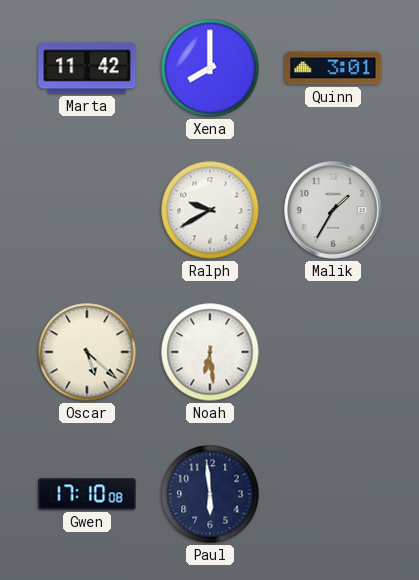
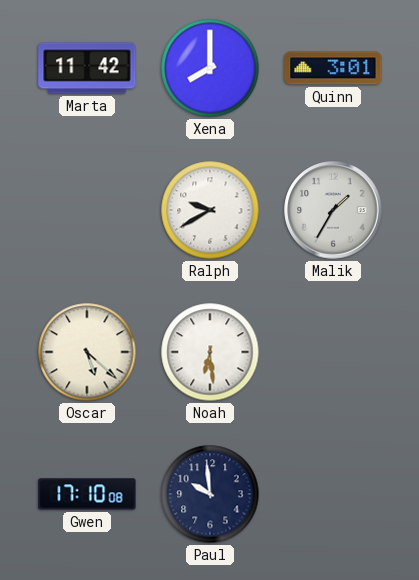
Paul: 5:59 -> 9:59 (210, 494)
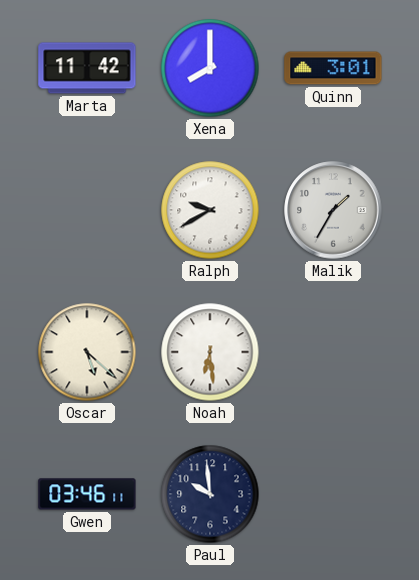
Gwen: 17:10 -> 03:46 (87, 494)
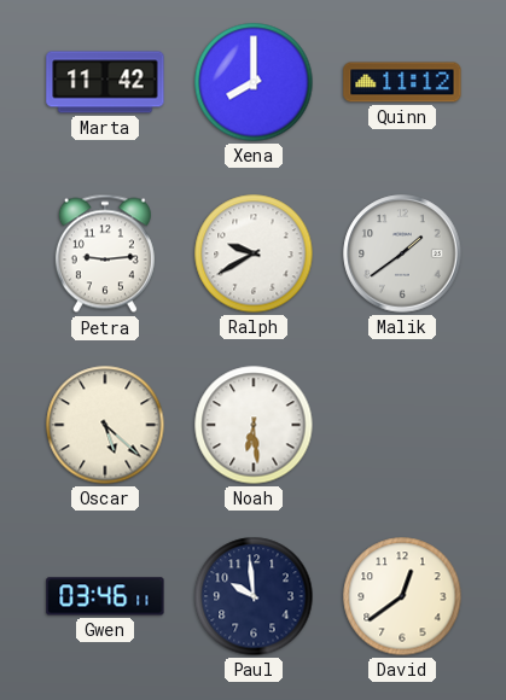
Quinn: 3:01 -> 11:12 (402, 82)
Petra: none -> 9:14 (105, 253)
Malik: 1:35 -> 1:39 (402, 253)
David: none -> 12:39 (402, 596)
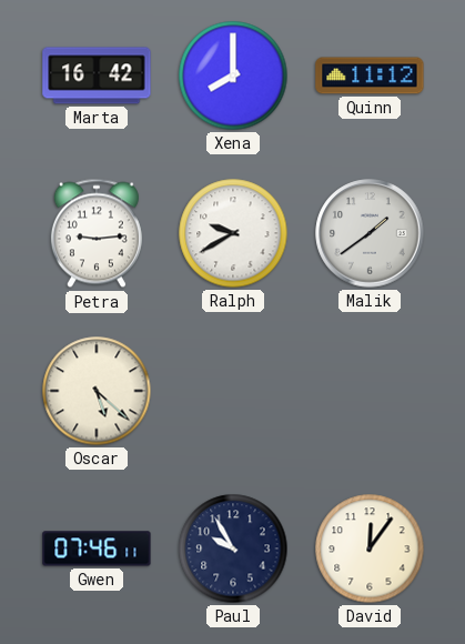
Marta: 11:42 -> 16:42 (97, 76)
Noah: 6:29 -> none (254, 425)
Gwen: 03:46 -> 07:46 (97, 549)
Paul: 9:59 -> 9:55 (233, 549)
David: 12:39 -> 12:06 (370, 549)
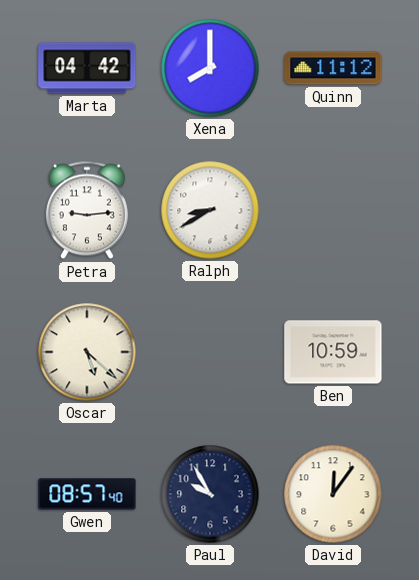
Marta: 16:42 -> 04:42 (87, 68)
Ralph: 9:40 -> 8:40 (210, 210)
Malik: 1:39 -> none (370, 233)
Ben: none -> 10:59 (333, 352)
Gwen: 07:46 -> 08:57 (87, 494)
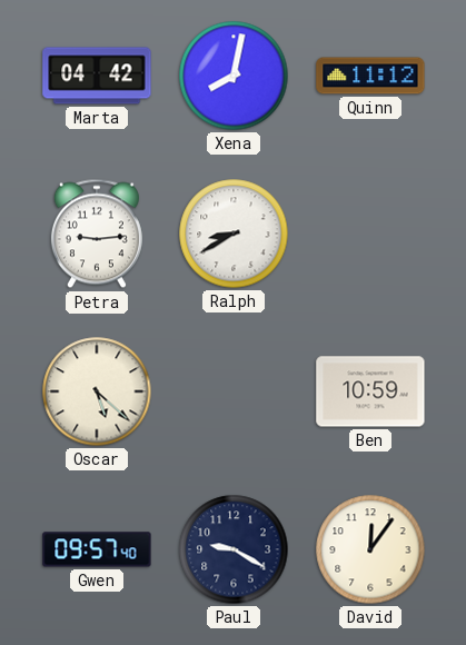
Xena: 8:00 -> 8:02 (234, 76)
Gwen: 08:57 -> 09:57 (97, 549)
Paul: 9:55 -> 9:20 (234, 549)
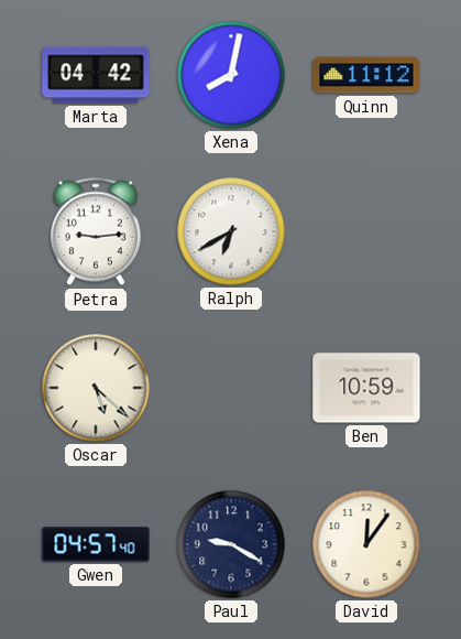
Ralph: 8:40 -> 6:40 (231, 231)
Gwen: 09:57 -> 04:57 (96, 544)
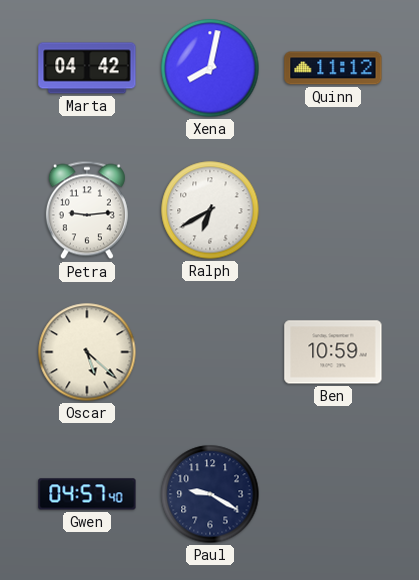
David: 12:06 -> none (366, 544)
